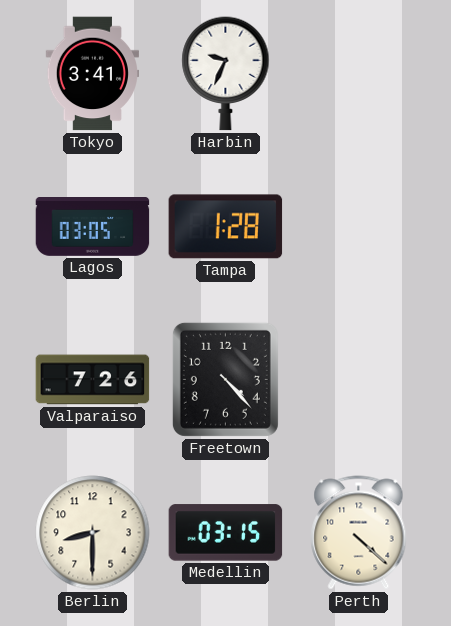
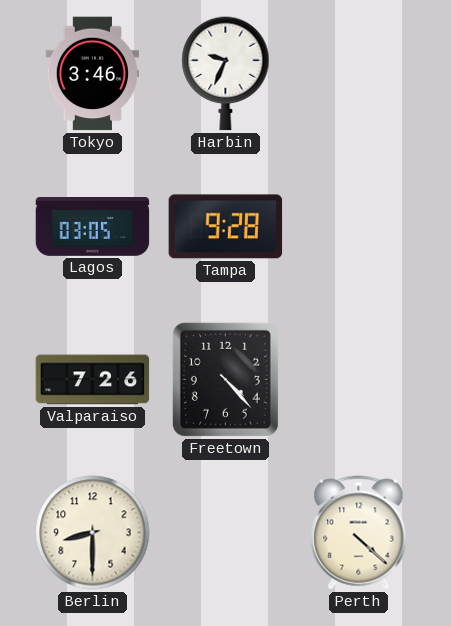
Tokyo: 3:41 -> 3:46 (92, 74)
Tampa: 1:28 -> 9:28 (226, 227)
Medellin: 03:15 -> none (226, 533)
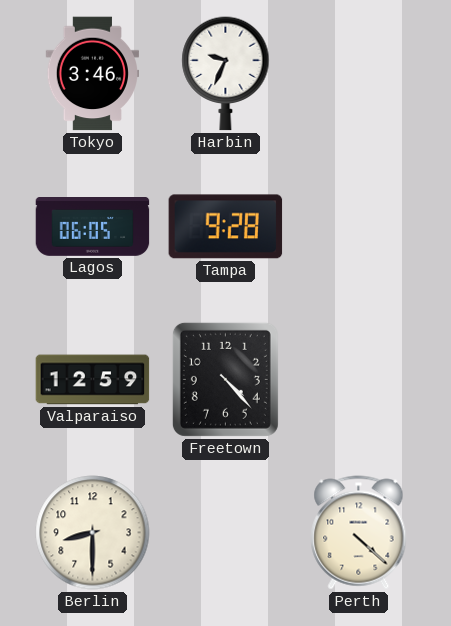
Lagos: 03:05 -> 06:05 (93, 227)
Valparaiso: 7:26 -> 12:59 (93, 380)
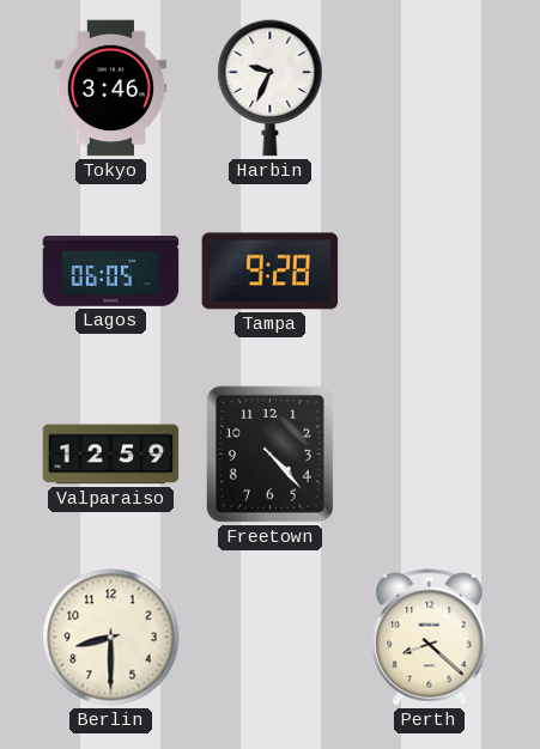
Perth: 4:22 -> 8:22 (430, 638)
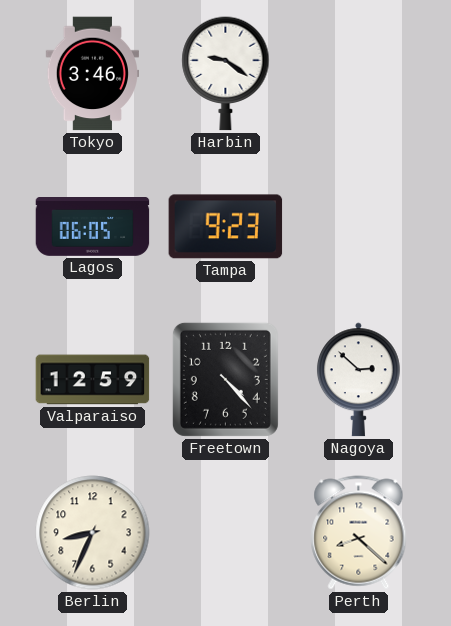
Harbin: 9:34 -> 9:21 (226, 74)
Tampa: 9:28 -> 9:23 (226, 227)
Nagoya: none -> 2:52 (358, 380)
Berlin: 8:30 -> 8:34 (93, 533)
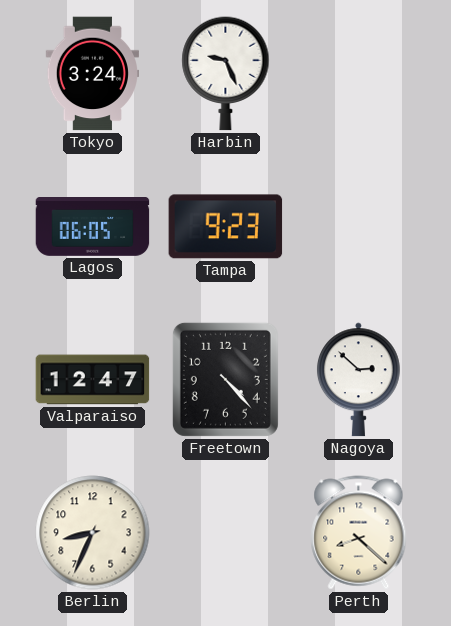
Tokyo: 3:46 -> 3:24 (92, 74)
Harbin: 9:21 -> 9:26 (226, 74)
Valparaiso: 12:59 -> 12:47 (93, 380)
